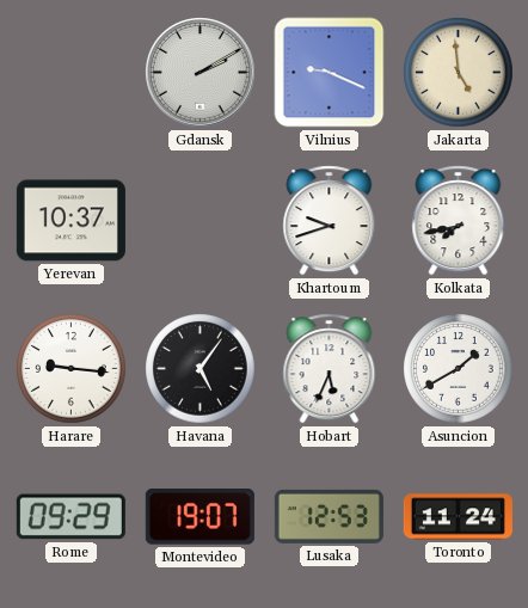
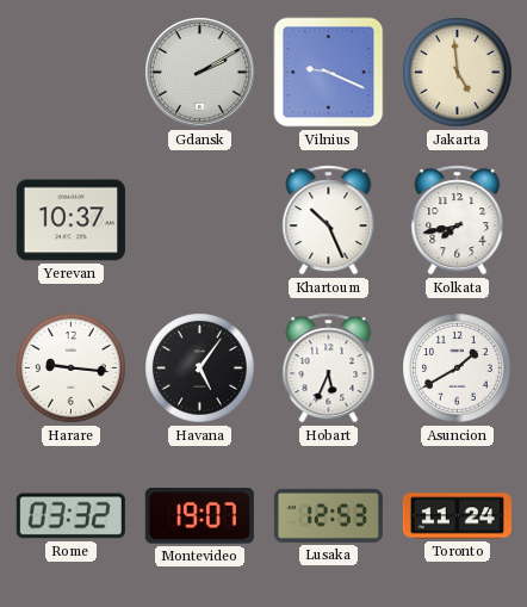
Khartoum: 9:42 -> 10:26 (329, 221)
Rome: 09:29 -> 03:32 (70, 516)
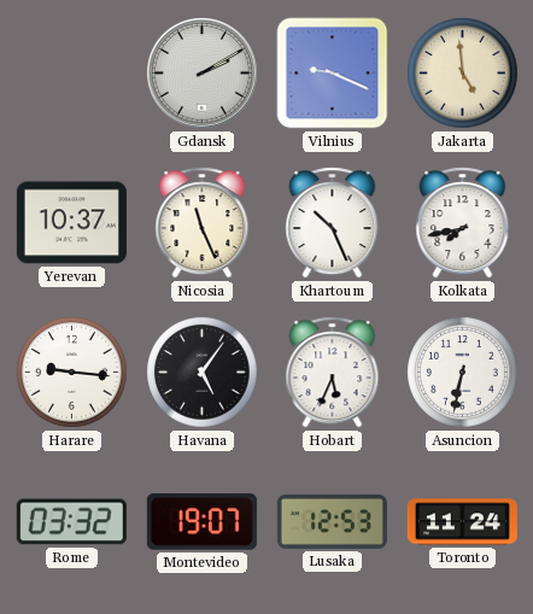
Nicosia: none -> 11:26 (203, 223)
Asuncion: 1:40 -> 6:32 (463, 373)
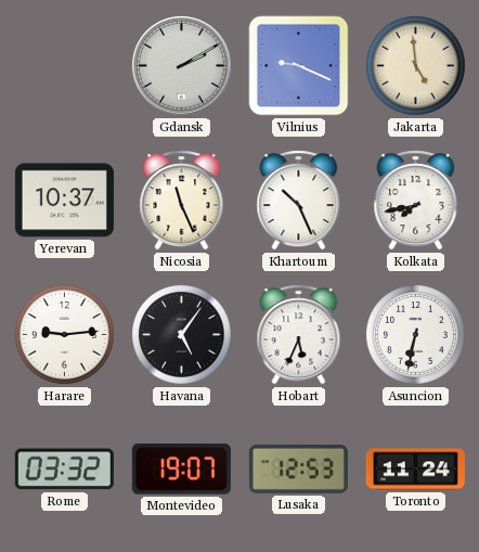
Harare: 9:16 -> 9:14 (65, 335)
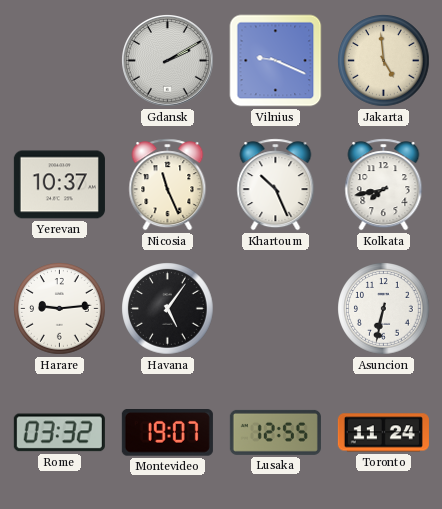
Hobart: 5:34 -> none (299, 335)
Lusaka: 12:53 -> 12:55 (275, 432)
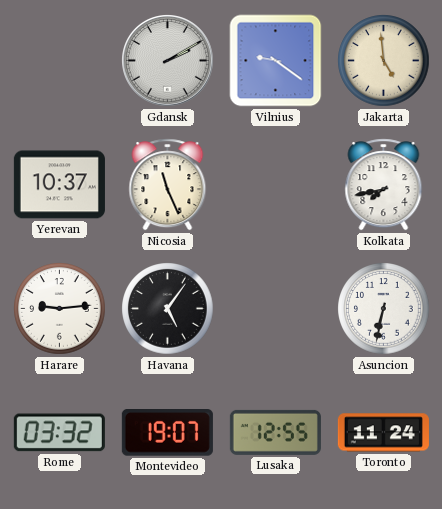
Vilnius: 9:19 -> 9:21 (276, 61)
Khartoum: 10:26 -> none (276, 185)
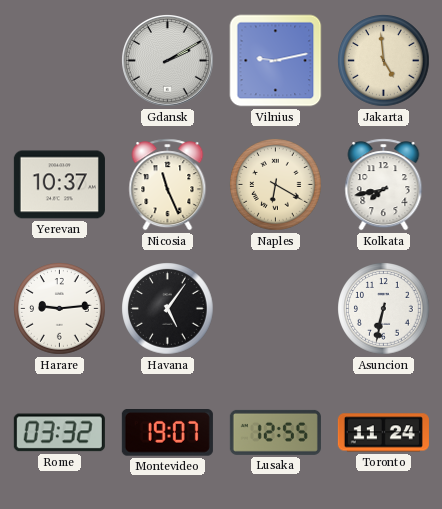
Vilnius: 9:21 -> 9:13 (276, 61)
Naples: none -> 6:20 (276, 185)
